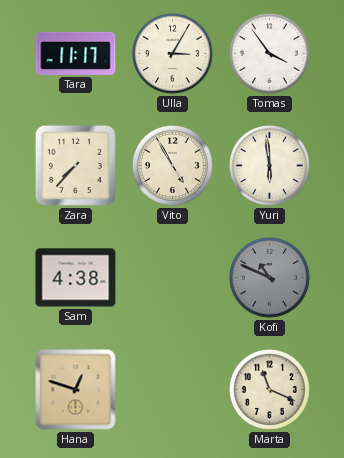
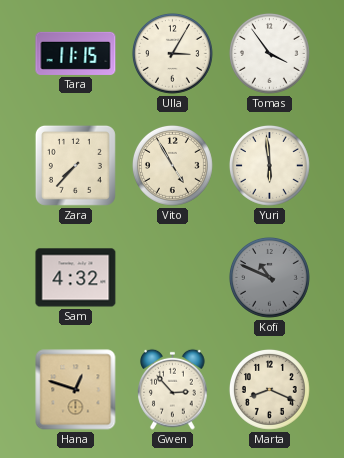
Tara: 11:17 -> 11:15 (76, 53)
Sam: 4:38 -> 4:32 (76, 278)
Gwen: none -> 2:53 (173, 389)
Marta: 11:19 -> 8:19 (269, 389)
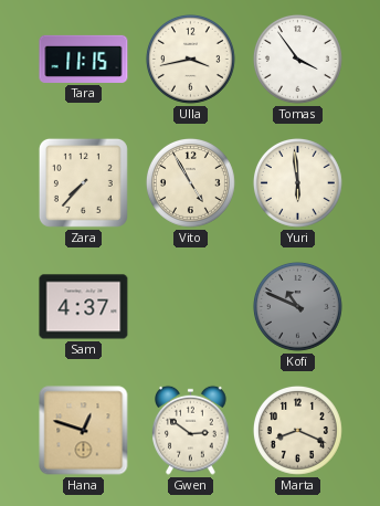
Ulla: 3:05 -> 3:43 (190, 59)
Sam: 4:32 -> 4:37 (84, 307)
Gwen: 2:53 -> 2:51 (191, 430)
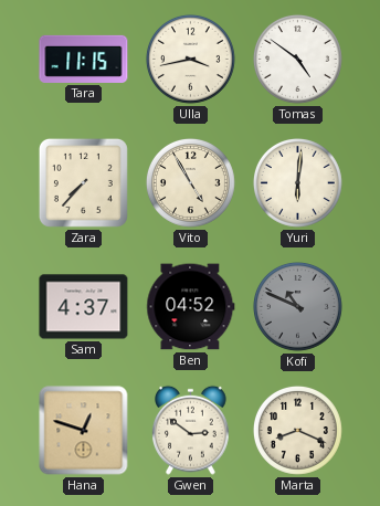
Tomas: 3:54 -> 4:51 (297, 59)
Yuri: 5:59 -> 6:01 (297, 182)
Ben: none -> 04:52 (191, 307)
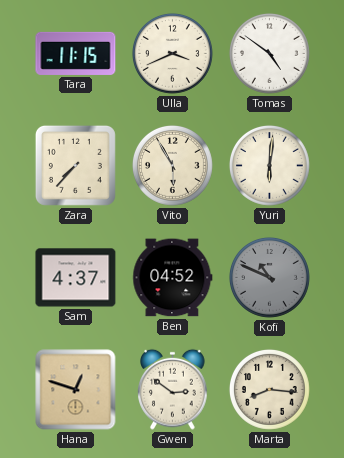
Ulla: 3:43 -> 3:41 (172, 53)
Vito: 4:55 -> 5:55 (172, 165)
Marta: 8:19 -> 8:16 (269, 389)
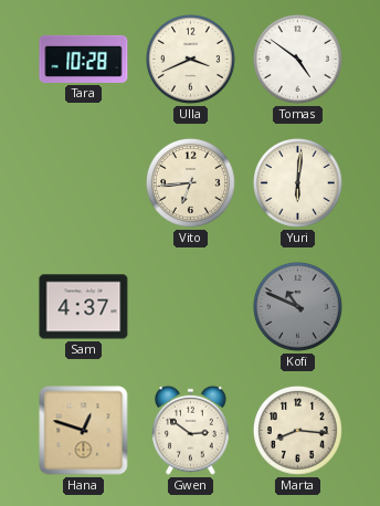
Tara: 11:15 -> 10:28 (84, 59)
Zara: 7:37 -> none (75, 165)
Vito: 5:55 -> 6:44 (190, 182)
Ben: 04:52 -> none (173, 278)
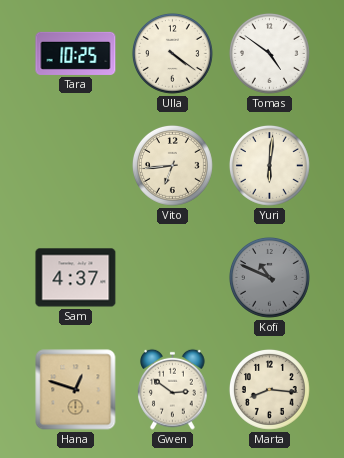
Tara: 10:28 -> 10:25 (76, 53)
Ulla: 3:41 -> 4:21 (172, 53)
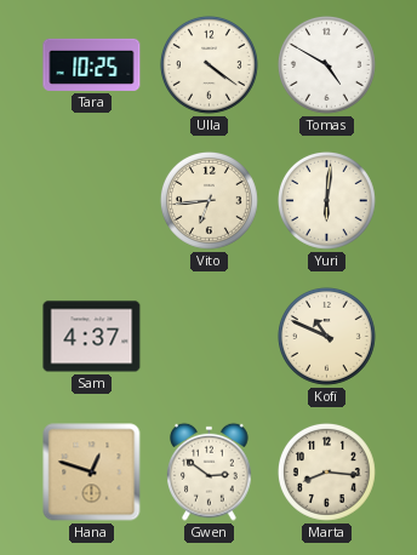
Tomas: 4:51 -> 4:50 (326, 64)
Kofi dial: grey -> cream (326, 336)
